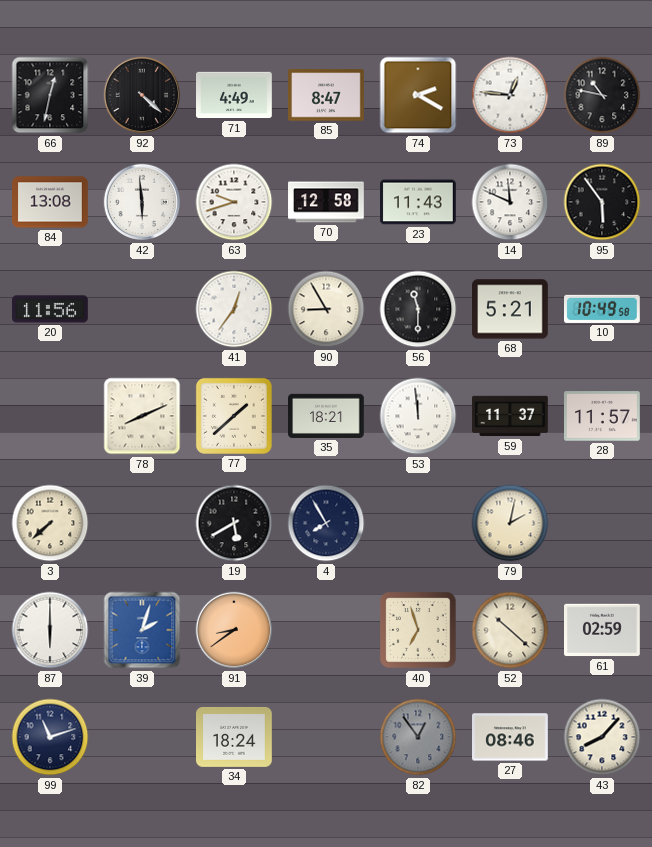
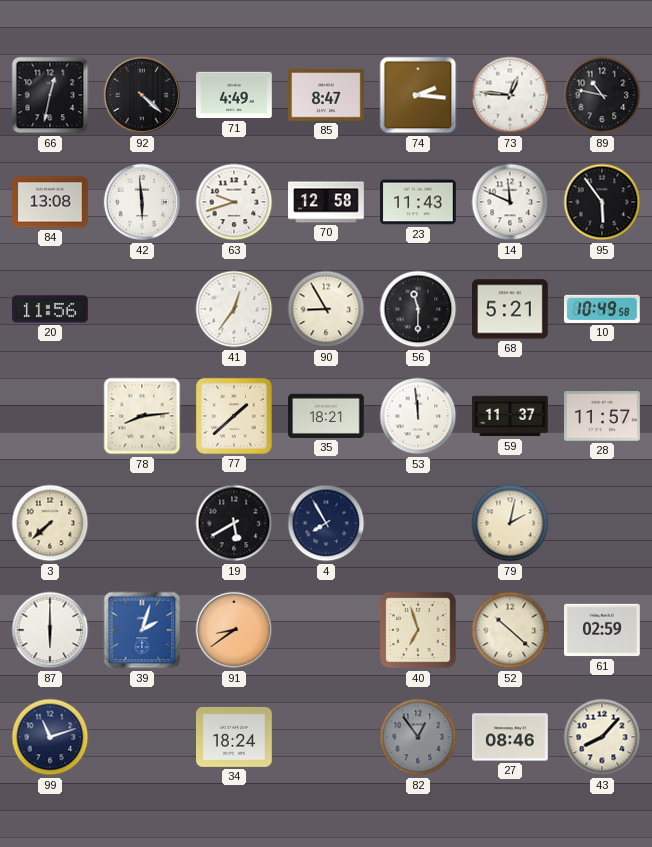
74: 2:20 -> 2:16 (418, 95)
78: 8:11 -> 8:14 (142, 416)
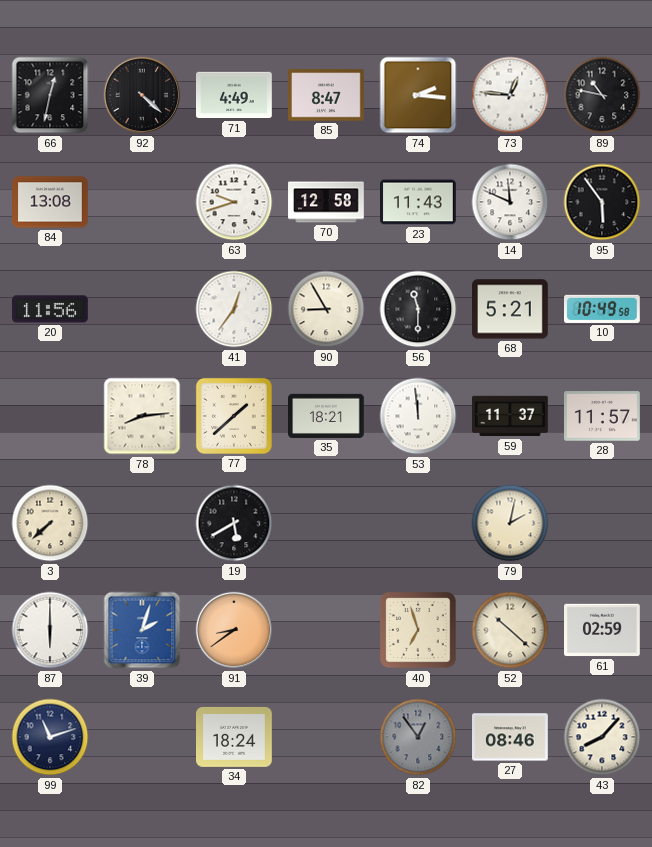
42: 5:59 -> none (142, 202)
4: 7:55 -> none (326, 523)
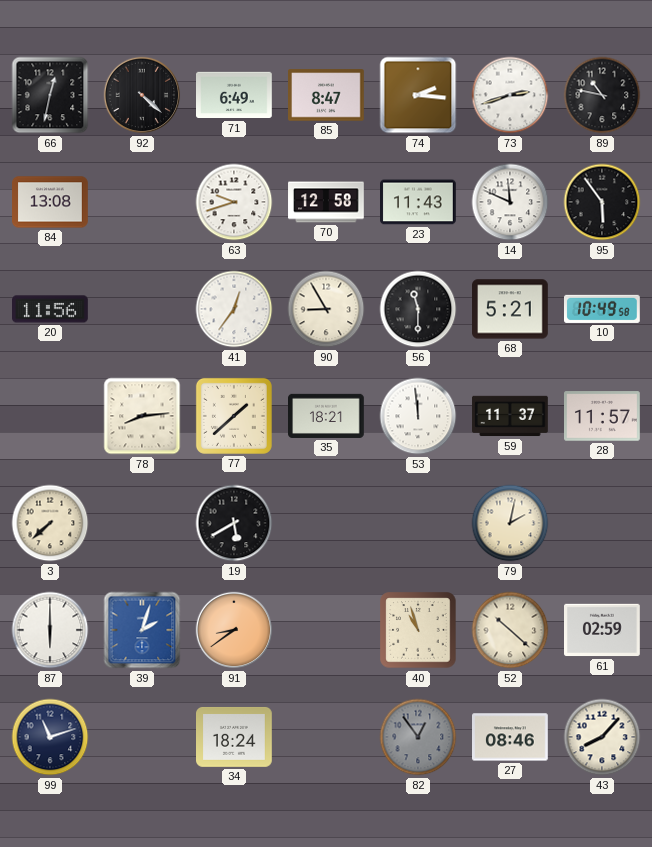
71: 4:49 -> 6:49 (234, 95)
73: 12:46 -> 2:42 (510, 95)
40: 6:57 -> 10:57 (418, 630)
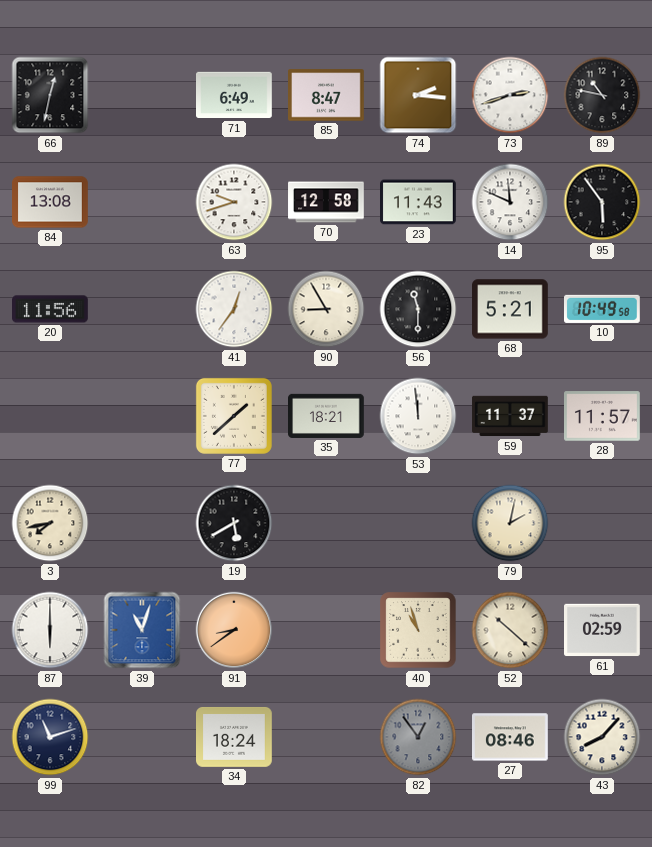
92: 4:22 -> none (142, 95)
78: 8:14 -> none (142, 416)
3: 7:38 -> 7:43 (50, 523)
39: 2:03 -> 11:03 (142, 630)
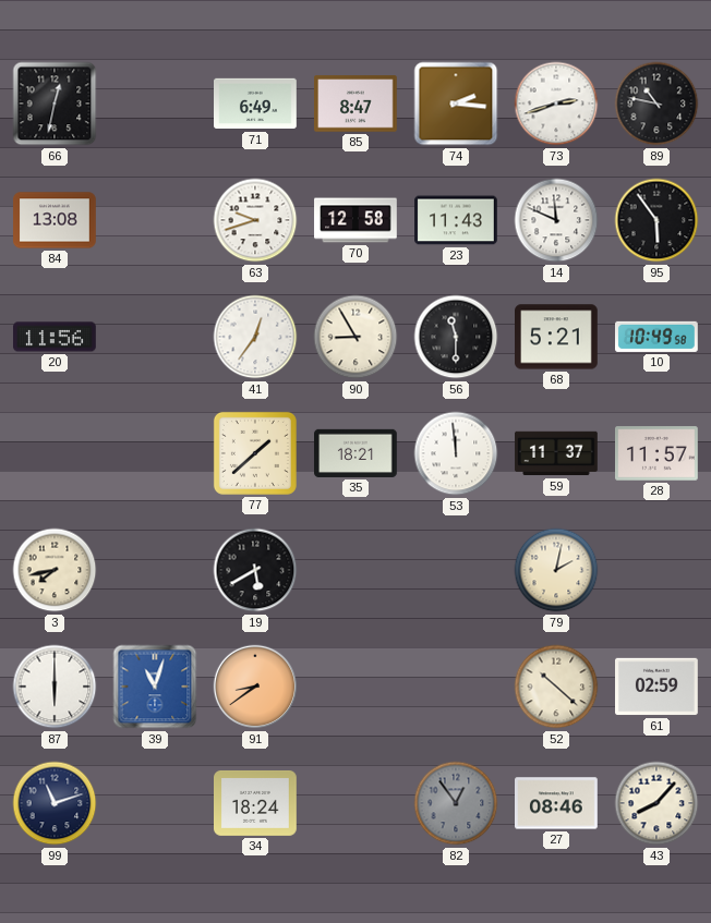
40: 10:57 -> none (418, 630)
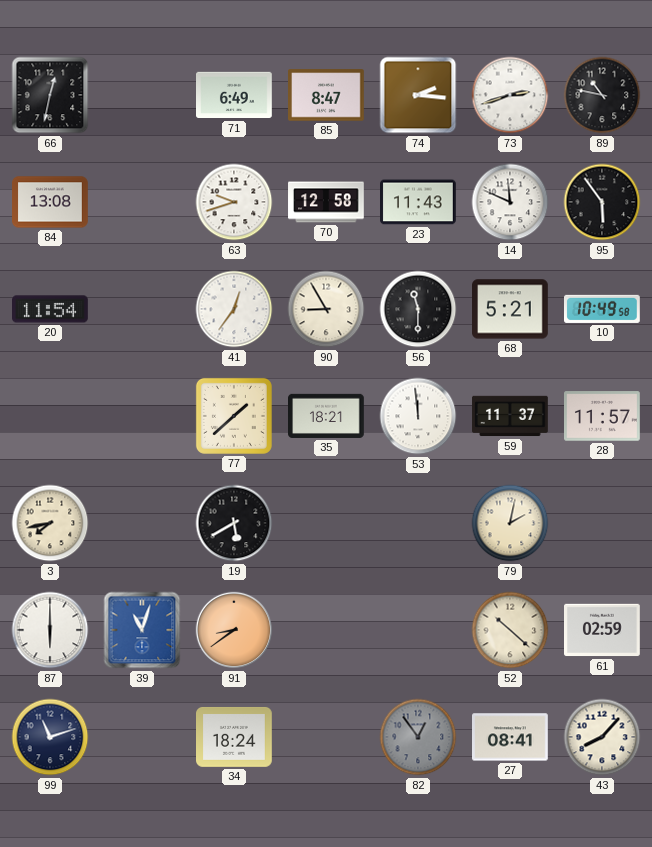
20: 11:56 -> 11:54 (50, 309)
27: 08:46 -> 08:41 (511, 737)
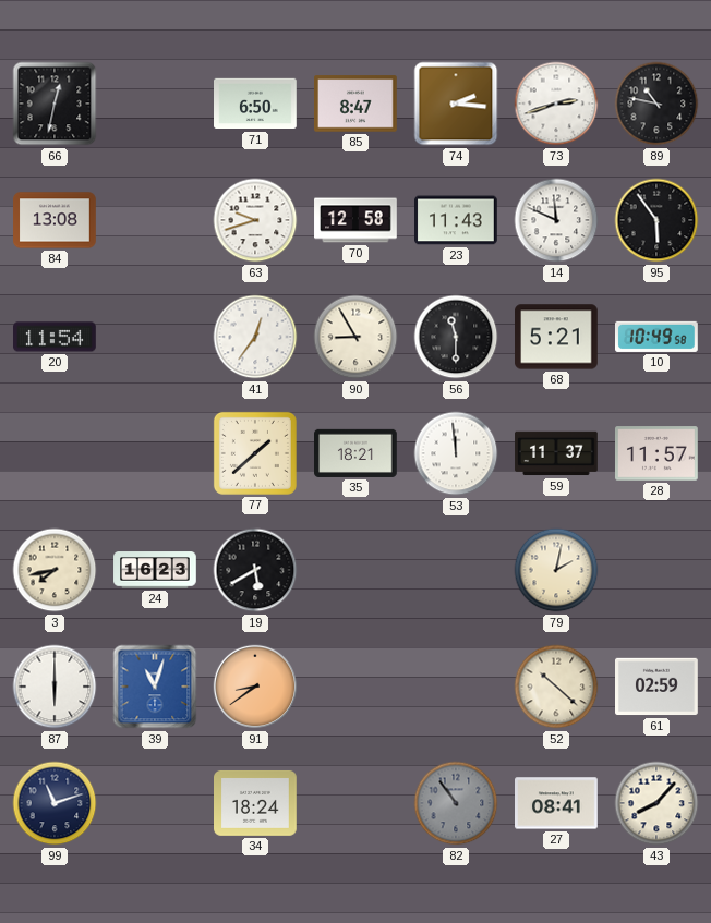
71: 6:49 -> 6:50 (255, 104)
24: none -> 16:23 (155, 570)
82: 12:54 -> 10:54 (456, 803)
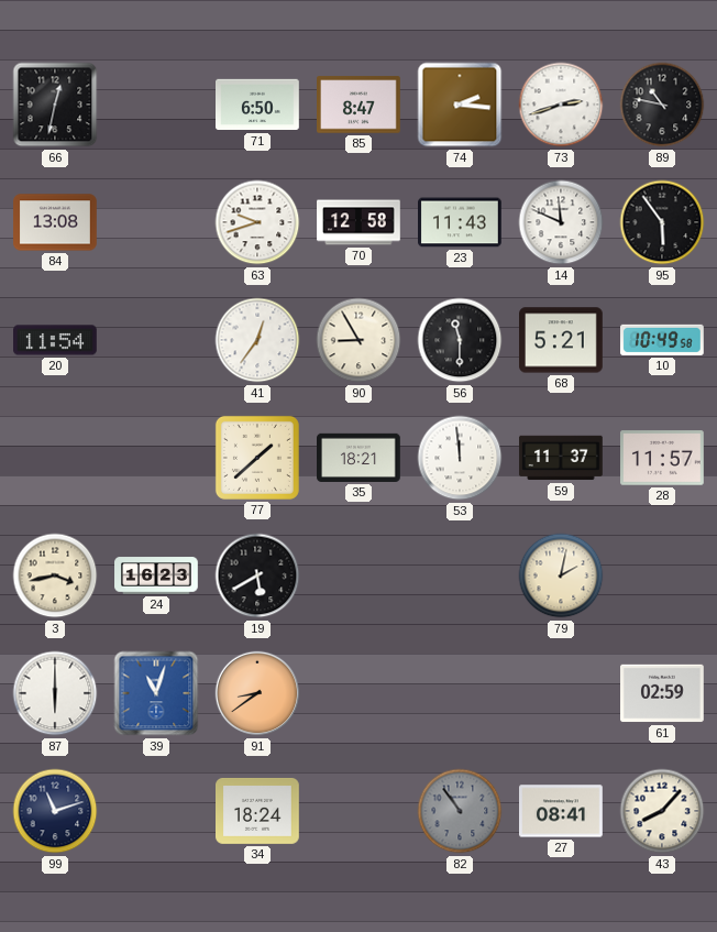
3: 7:43 -> 3:43 (55, 575)
52: 10:22 -> none (556, 687)
